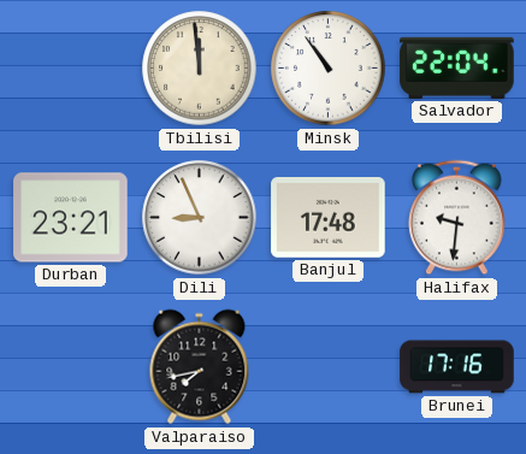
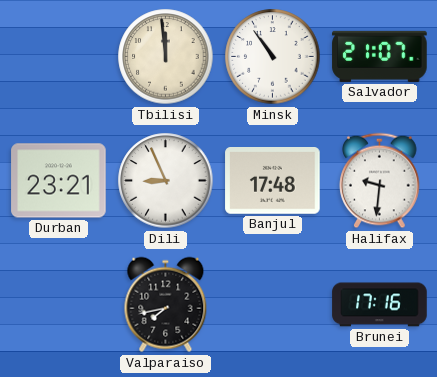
Salvador: 22:04 -> 21:07 (380, 56)
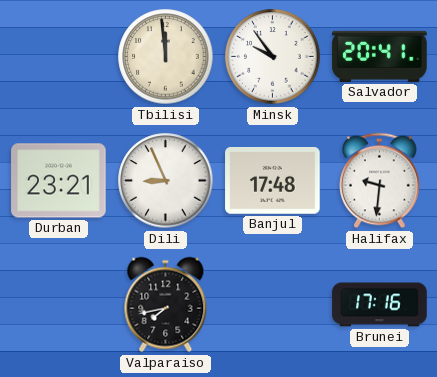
Minsk: 10:54 -> 9:54 (273, 57)
Salvador: 21:07 -> 20:41 (380, 56)
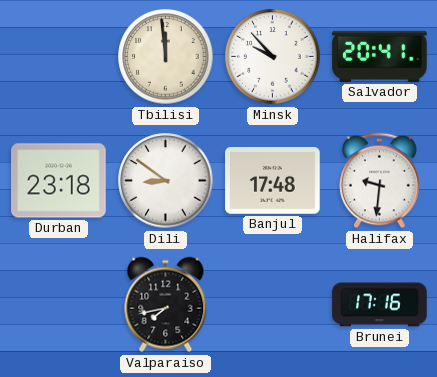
Minsk: 9:54 -> 9:53 (273, 57)
Durban: 23:21 -> 23:18 (59, 181)
Dili: 8:56 -> 8:51 (166, 181)
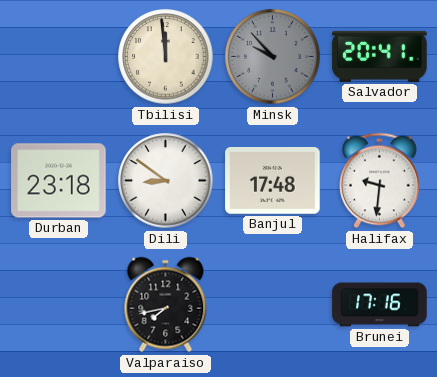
Minsk dial: white -> grey (273, 57)
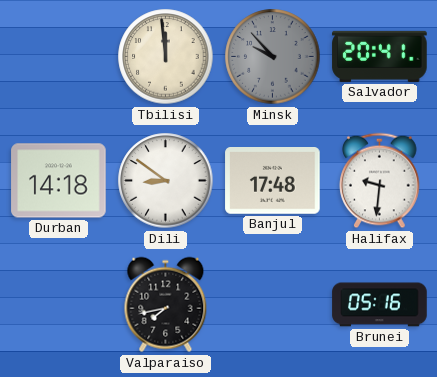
Durban: 23:18 -> 14:18 (59, 181)
Brunei: 17:16 -> 05:16 (380, 305)
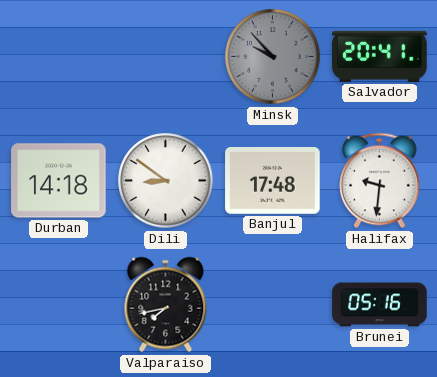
Tbilisi: 11:59 -> none (166, 57)
